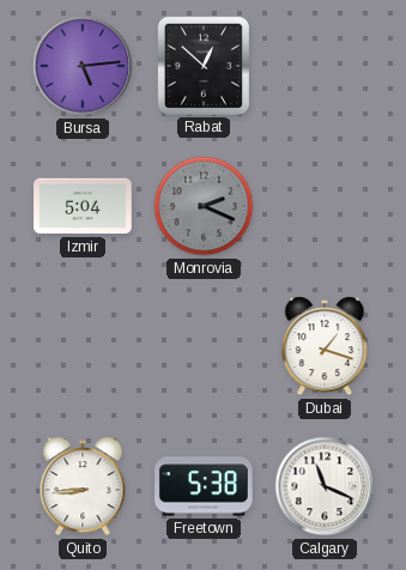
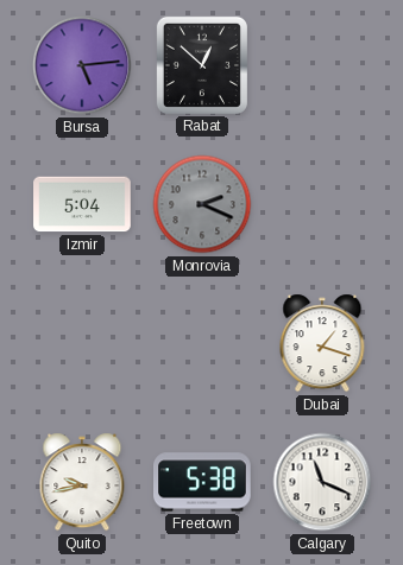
Quito: 8:44 -> 9:43 (82, 482)
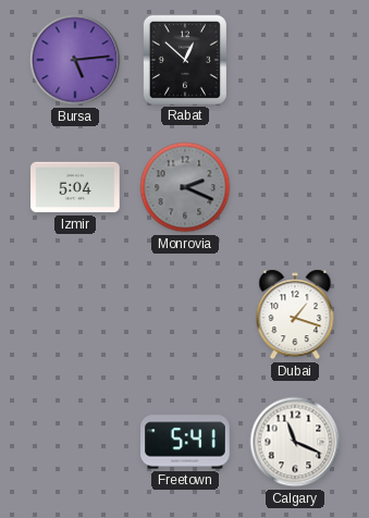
Quito: 9:43 -> none (82, 482)
Freetown: 5:38 -> 5:41 (186, 442)
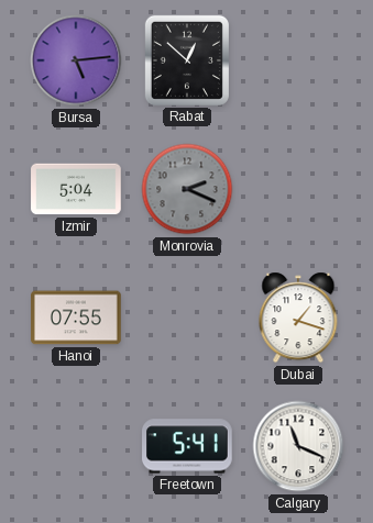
Hanoi: none -> 07:55 (76, 318)
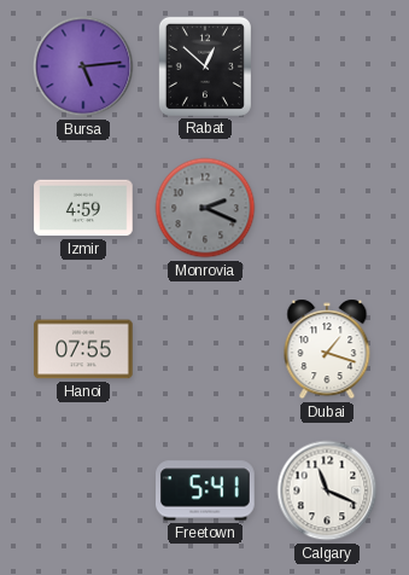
Izmir: 5:04 -> 4:59 (83, 208)
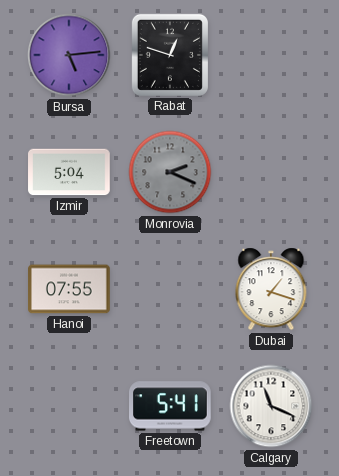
Rabat: 12:52 -> 12:48 (170, 55)
Izmir: 4:59 -> 5:04 (69, 172)
